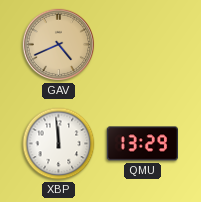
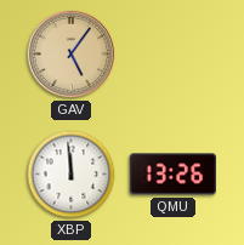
GAV: 4:41 -> 5:06 (72, 55)
QMU: 13:29 -> 13:26 (172, 175)
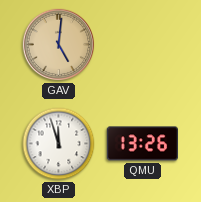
GAV: 5:06 -> 5:01 (59, 45)
XBP: 11:59 -> 11:57 (59, 144)
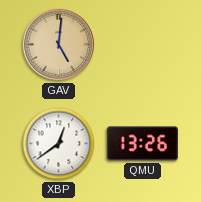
XBP: 11:57 -> 12:39 (59, 144)
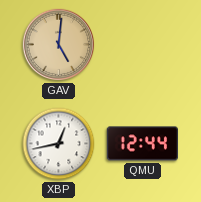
XBP: 12:39 -> 12:43 (59, 144)
QMU: 13:26 -> 12:44 (142, 144)
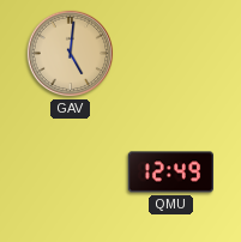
XBP: 12:43 -> none (59, 144)
QMU: 12:44 -> 12:49 (170, 173)
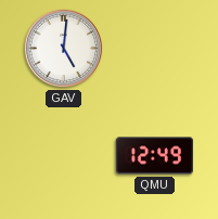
GAV dial: champagne -> white (64, 49)
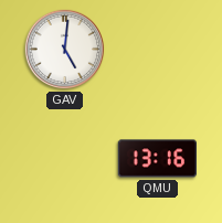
QMU: 12:49 -> 13:16 (157, 159)
